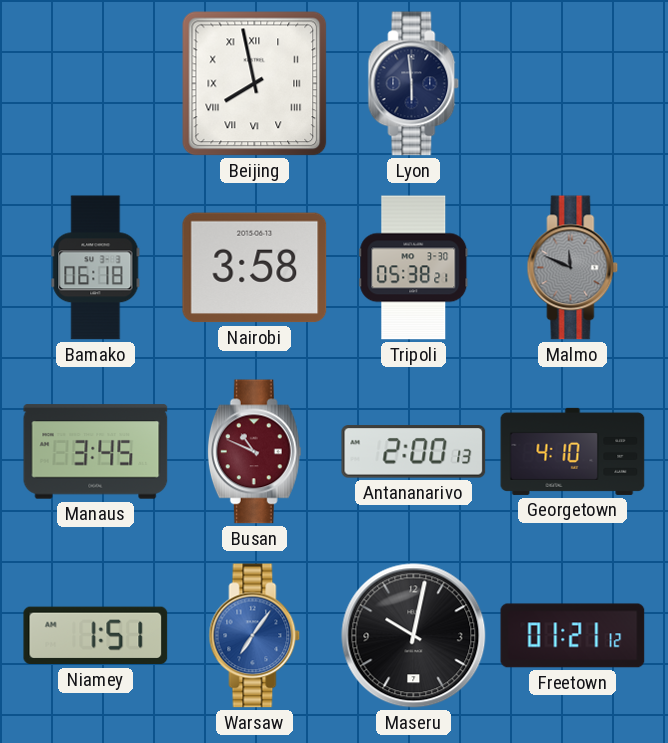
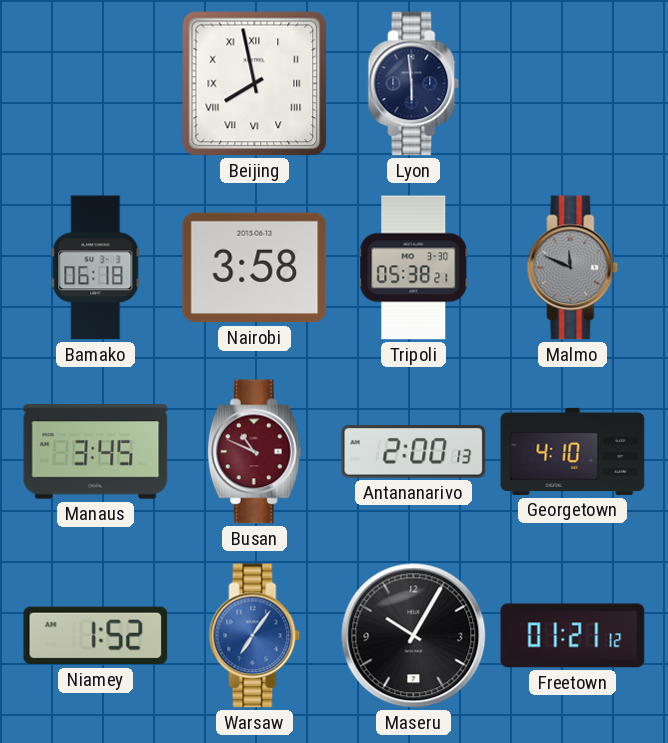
Niamey: 1:51 -> 1:52 (96, 636)
Maseru: 10:02 -> 10:05 (414, 636)
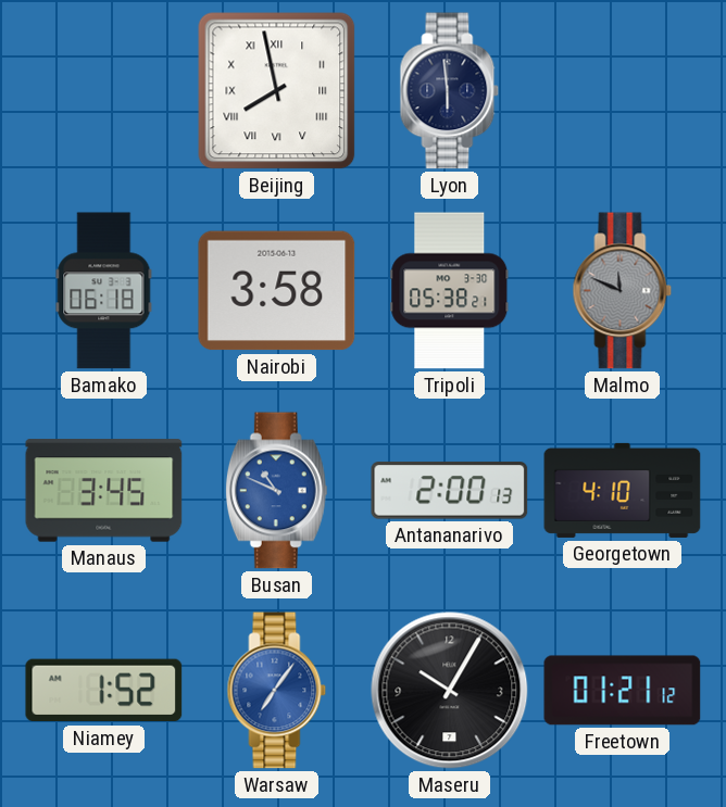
Busan dial: burgundy -> blue (276, 491)
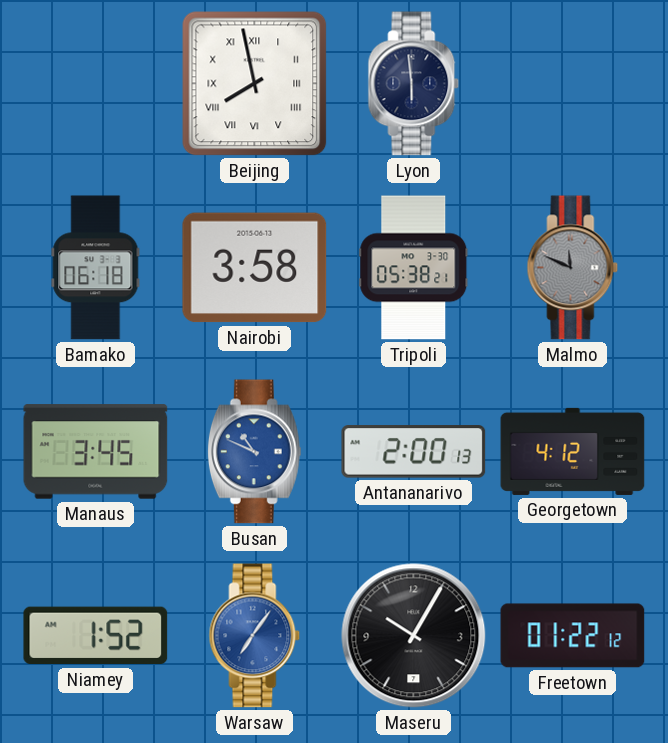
Georgetown: 4:10 -> 4:12 (573, 451)
Freetown: 01:21 -> 01:22 (573, 636)
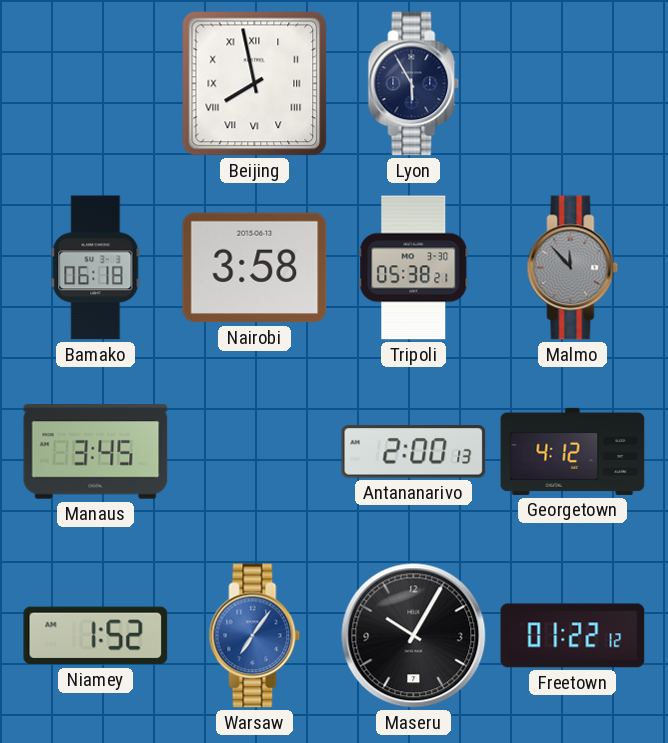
Lyon: 5:59 -> 5:55 (414, 84)
Malmo: 11:49 -> 11:53 (573, 268)
Busan: 10:49 -> none (254, 452)
